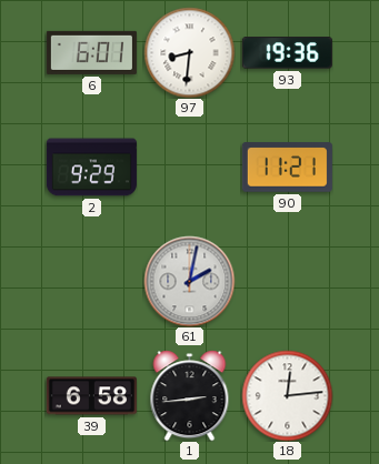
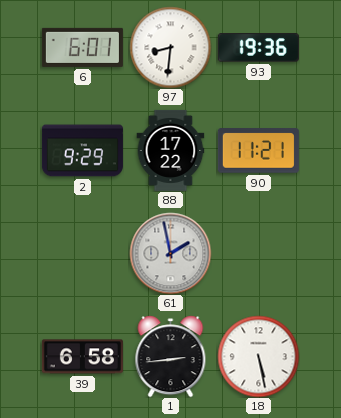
88: none -> 17:22 (171, 150)
61: 2:02 -> 1:58 (170, 253)
18: 12:14 -> 5:28 (258, 356)
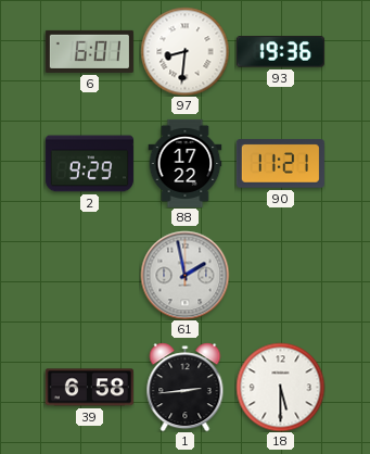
18: 5:28 -> 5:30 (280, 387)
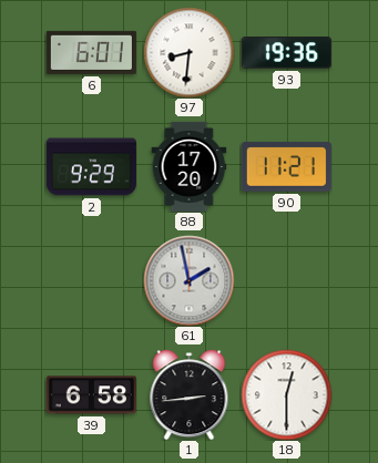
88: 17:22 -> 17:20 (190, 166)
18: 5:30 -> 12:30 (286, 394)
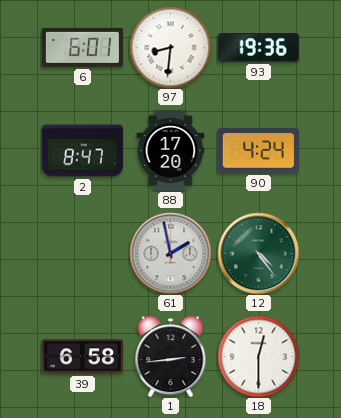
2: 9:29 -> 8:47 (82, 151)
90: 11:21 -> 4:24 (258, 151)
12: none -> 4:24 (258, 253)
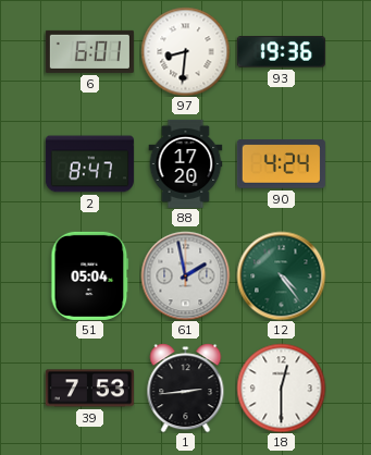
51: none -> 05:04 (90, 275)
39: 6:58 -> 7:53 (89, 389)
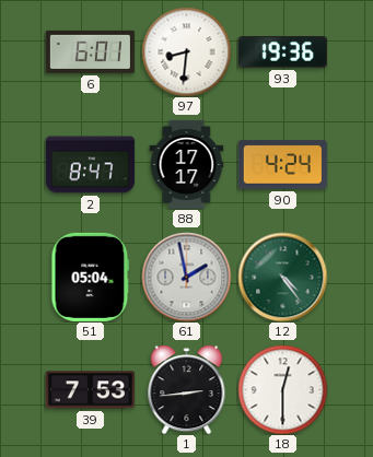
88: 17:20 -> 17:17 (187, 164)
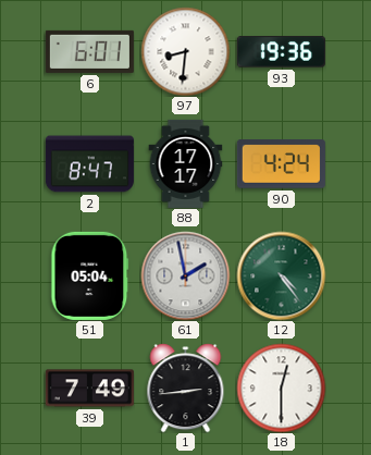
39: 7:53 -> 7:49 (89, 389)
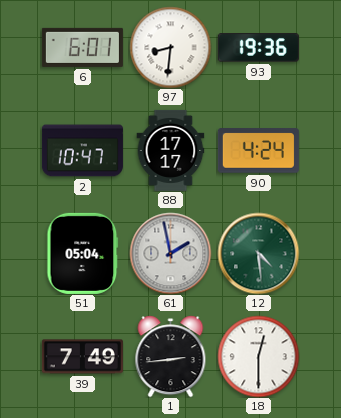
2: 8:47 -> 10:47 (82, 151)
12: 4:24 -> 4:29 (258, 253)
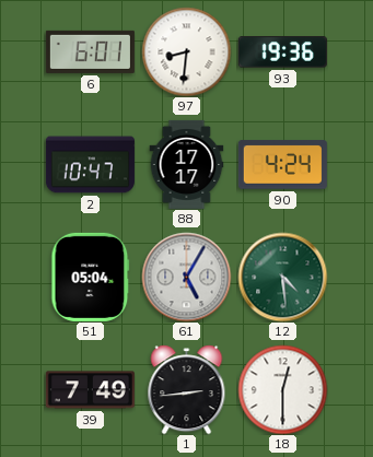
61: 1:58 -> 5:05 (186, 277)
